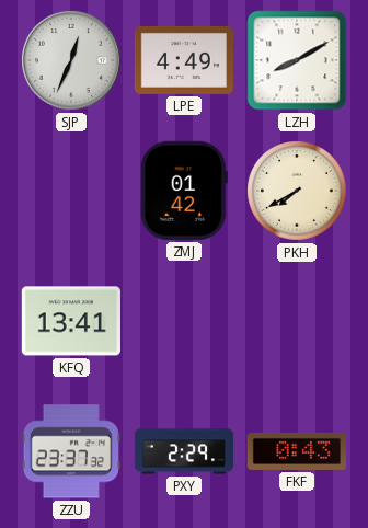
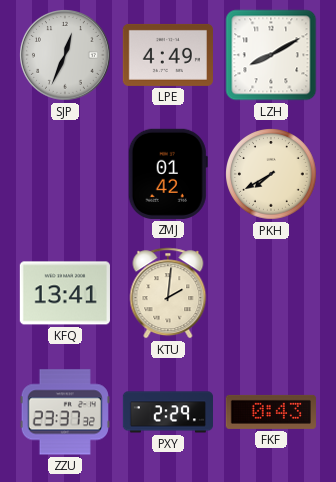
KTU: none -> 2:01 (168, 293)
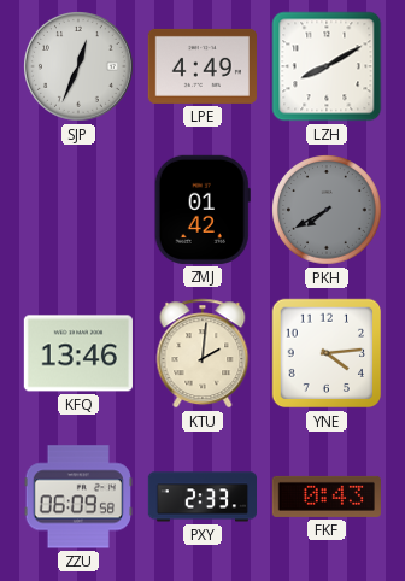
PKH dial: cream -> grey (328, 211)
KFQ: 13:41 -> 13:46 (78, 353)
YNE: none -> 4:14 (327, 353)
ZZU: 23:37 -> 06:09 (78, 497)
PXY: 2:29 -> 2:33 (201, 497)
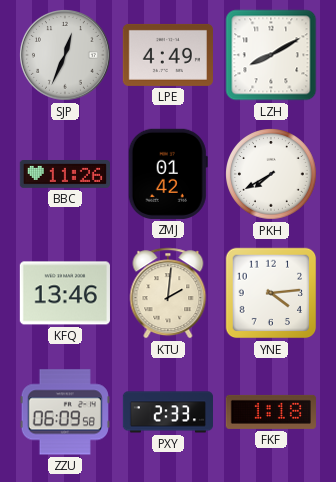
BBC: none -> 11:26 (64, 175)
PKH dial: grey -> white (272, 175)
FKF: 0:43 -> 1:18 (271, 412)
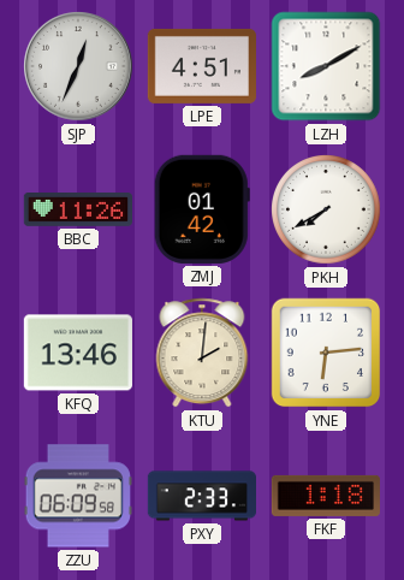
LPE: 4:49 -> 4:51 (202, 66)
YNE: 4:14 -> 6:14 (326, 353)
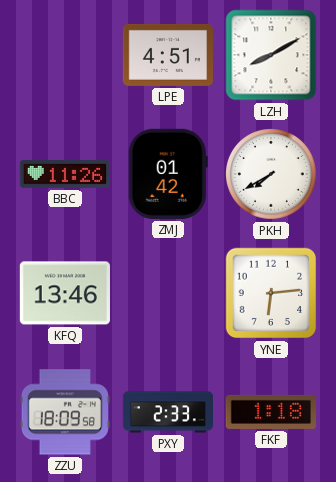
SJP: 12:34 -> none (79, 67)
KTU: 2:01 -> none (202, 353)
ZZU: 06:09 -> 18:09 (65, 412)
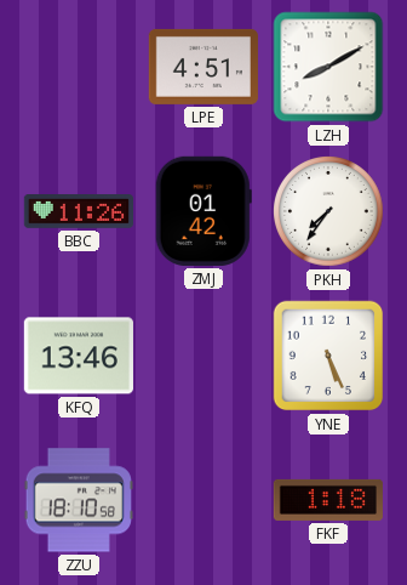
PKH: 7:40 -> 7:36 (329, 212)
YNE: 6:14 -> 5:26 (328, 356)
ZZU: 18:09 -> 18:10 (79, 500)
PXY: 2:33 -> none (167, 412)
